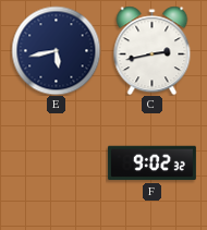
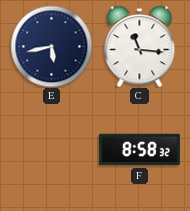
C: 2:43 -> 11:16 (140, 46)
F: 9:02 -> 8:58 (139, 150)
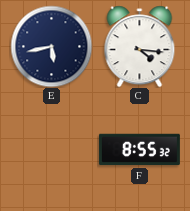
C: 11:16 -> 4:16 (140, 46)
F: 8:58 -> 8:55 (139, 150)
